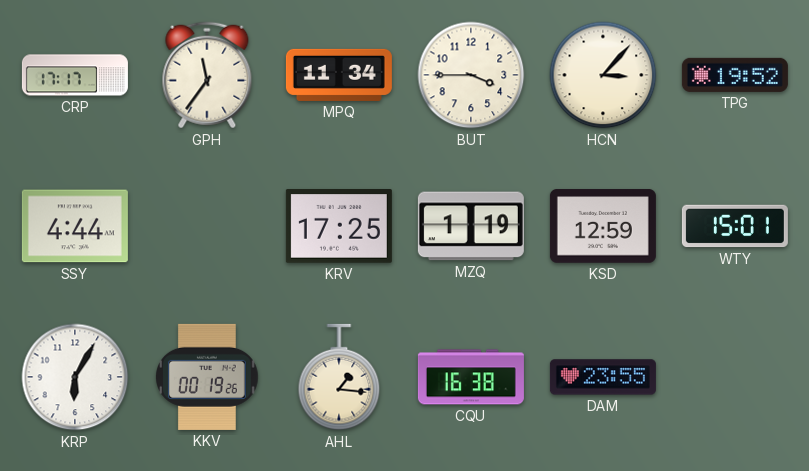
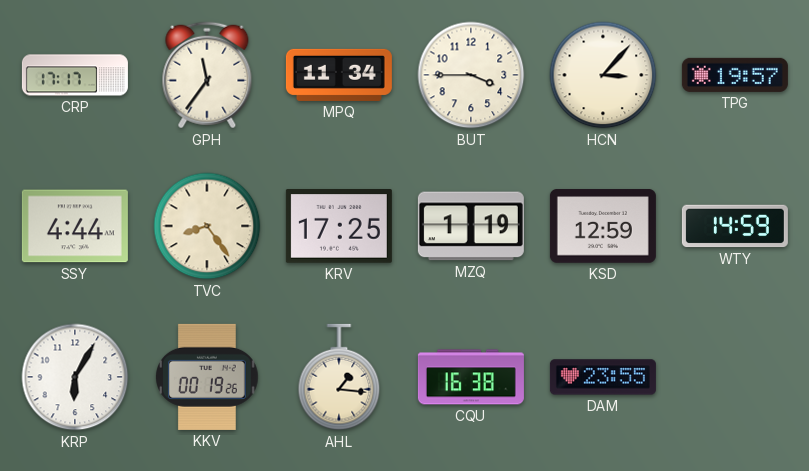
TPG: 19:52 -> 19:57 (735, 75)
TVC: none -> 8:24 (207, 226)
WTY: 15:01 -> 14:59 (735, 226)
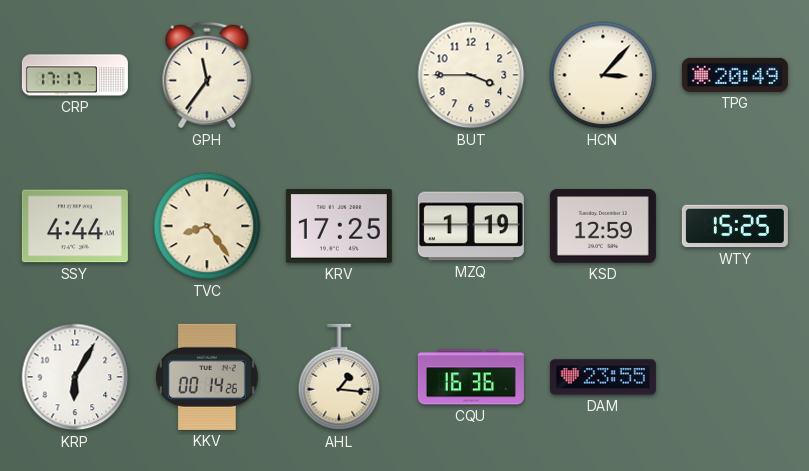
MPQ: 11:34 -> none (339, 75)
TPG: 19:57 -> 20:49 (735, 75)
WTY: 14:59 -> 15:25 (735, 226)
KKV: 00:19 -> 00:14 (208, 377)
CQU: 16:38 -> 16:36 (471, 377)
